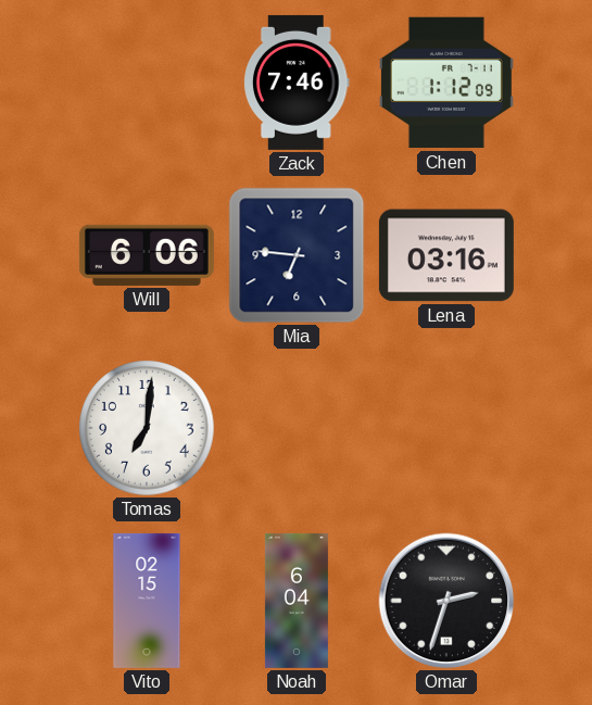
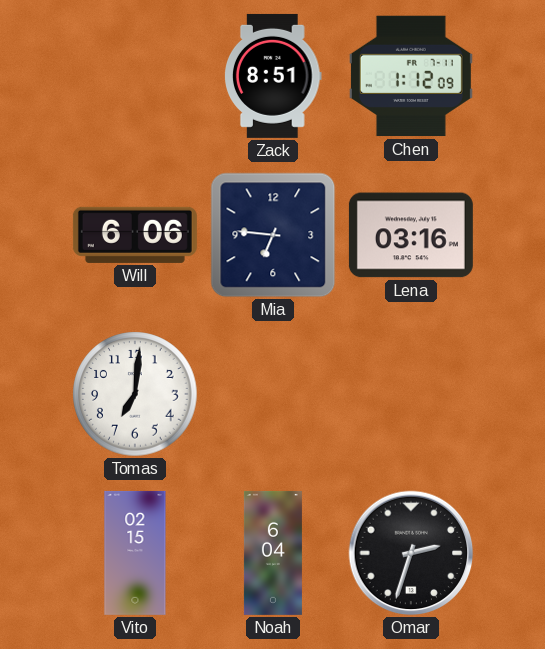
Zack: 7:46 -> 8:51 (274, 76)
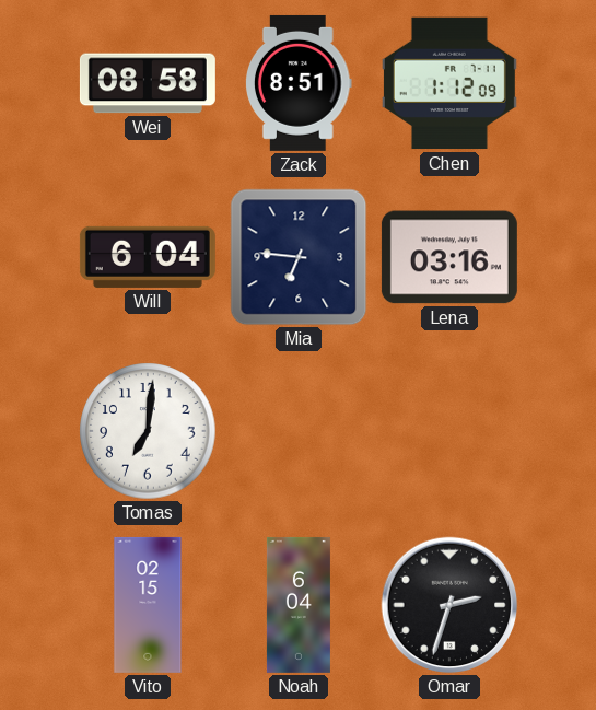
Wei: none -> 08:58 (148, 83)
Will: 6:06 -> 6:04 (148, 257)
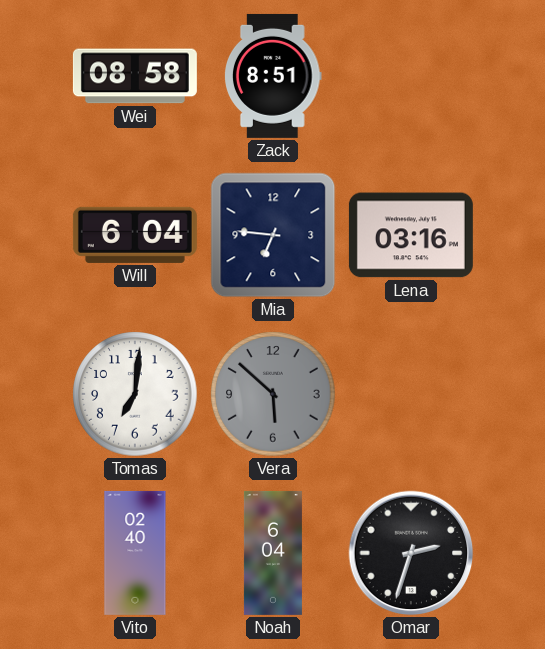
Chen: 1:12 -> none (449, 83)
Vera: none -> 5:52 (273, 394)
Vito: 02:15 -> 02:40 (135, 553)
